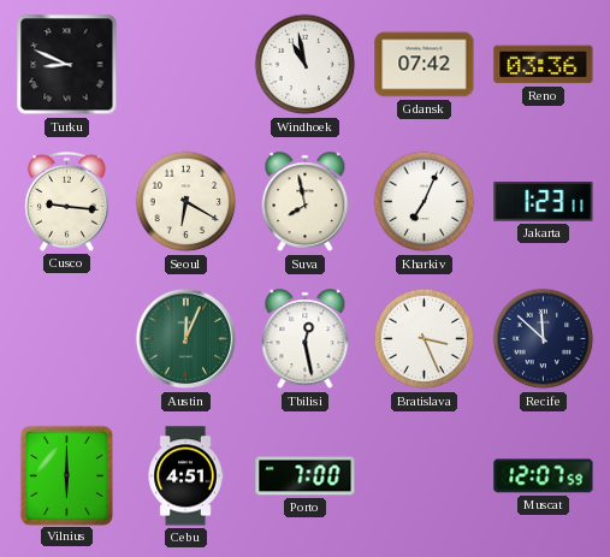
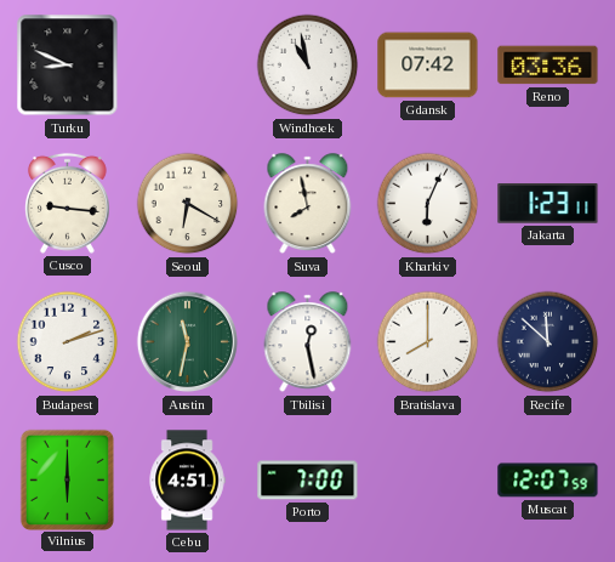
Kharkiv: 7:04 -> 6:04 (428, 204)
Budapest: none -> 2:12 (68, 342)
Austin: 12:04 -> 11:32 (188, 342)
Bratislava: 3:26 -> 8:00 (428, 342)
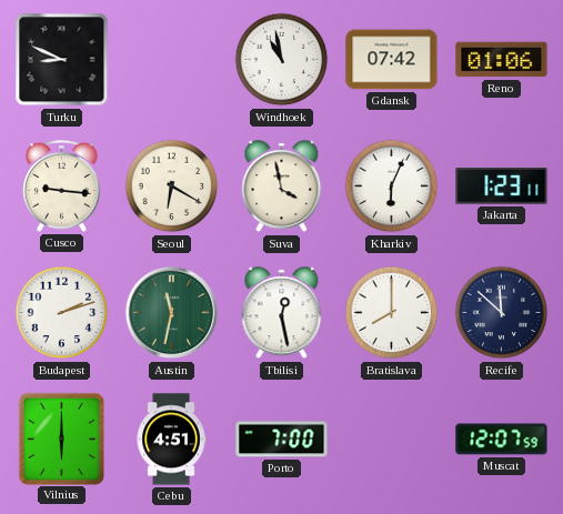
Reno: 03:36 -> 01:06 (502, 60)
Suva: 7:58 -> 3:58 (282, 187)
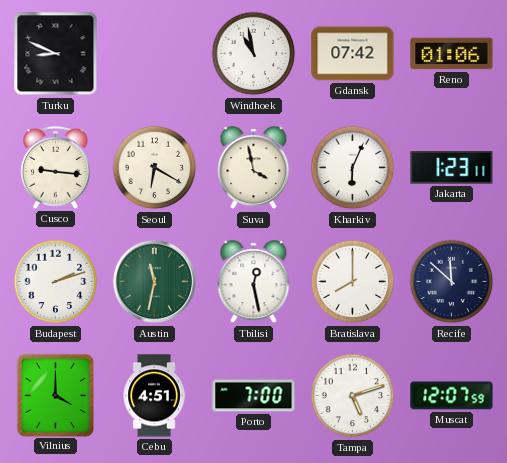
Vilnius: 6:00 -> 4:00 (55, 395)
Tampa: none -> 5:12 (353, 396)
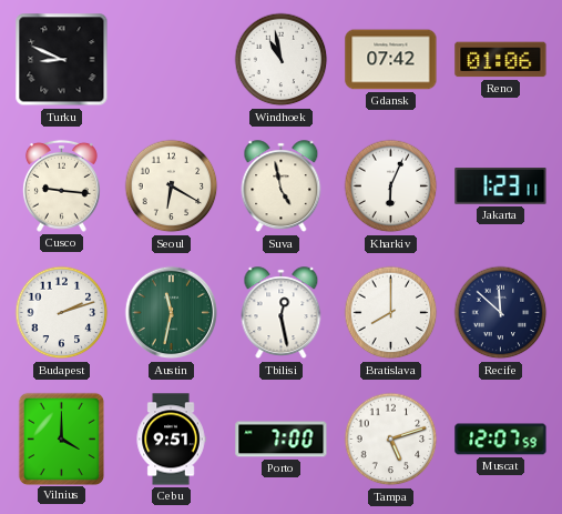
Suva: 3:58 -> 4:58 (282, 187)
Cebu: 4:51 -> 9:51 (171, 440)
